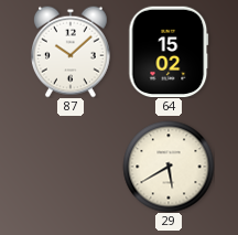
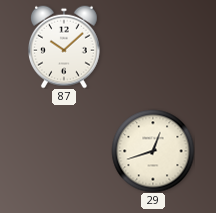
64: 15:02 -> none (169, 52)
29: 5:40 -> 12:42 (153, 151)
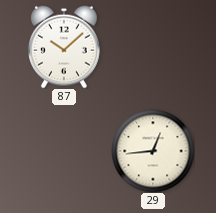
29: 12:42 -> 12:44 (153, 151)
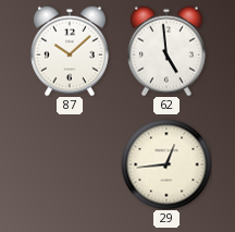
62: none -> 4:59 (168, 51)
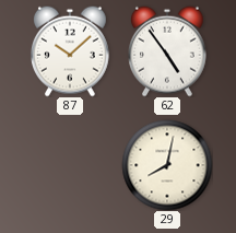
62: 4:59 -> 4:54 (168, 51)
29: 12:44 -> 8:02 (167, 165)
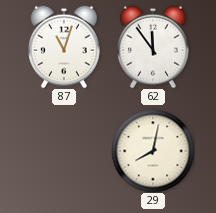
87: 10:08 -> 11:03 (65, 47)
62: 4:54 -> 11:54 (154, 47)
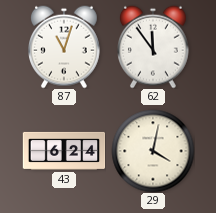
43: none -> 6:24 (64, 151)
29: 8:02 -> 4:02 (153, 151)
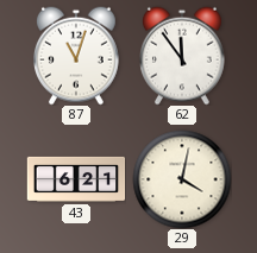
43: 6:24 -> 6:21 (76, 179)
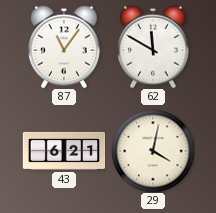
87: 11:03 -> 11:06 (65, 47)
62: 11:54 -> 11:50 (154, 47)
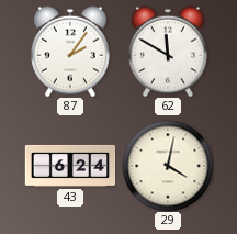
87: 11:06 -> 2:06 (71, 52)
43: 6:21 -> 6:24 (70, 166)
